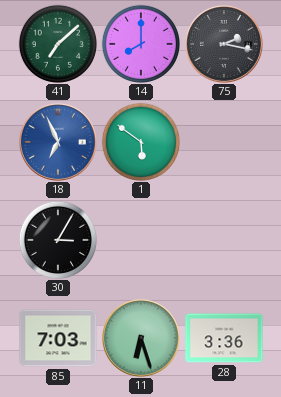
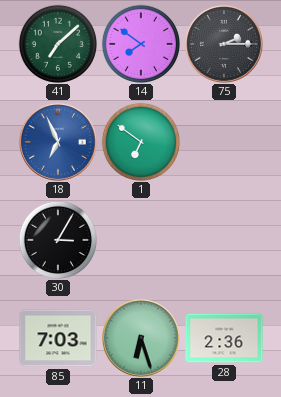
14: 8:00 -> 7:51 (140, 43)
75: 2:17 -> 2:15 (224, 44)
1: 5:51 -> 6:51 (140, 141)
28: 3:36 -> 2:36 (224, 338)
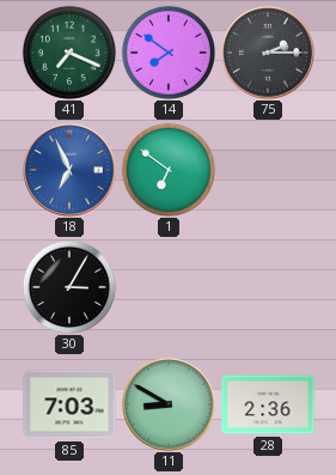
41: 7:08 -> 7:19 (68, 51)
11: 6:27 -> 8:50 (169, 404)
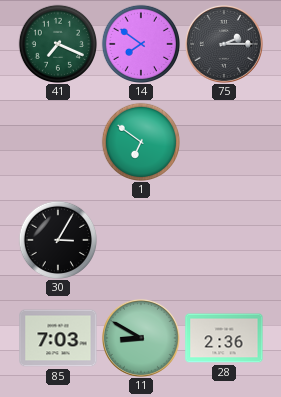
18: 6:56 -> none (69, 170)
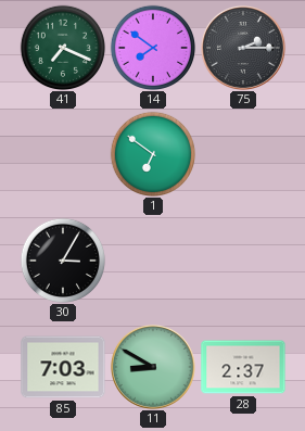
28: 2:36 -> 2:37 (243, 367)
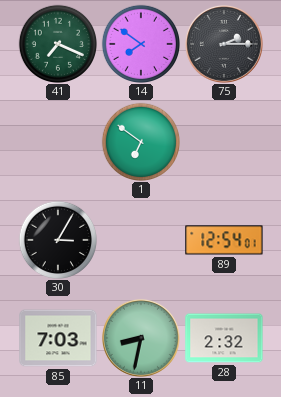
89: none -> 12:54 (224, 240)
11: 8:50 -> 8:32 (141, 338)
28: 2:37 -> 2:32 (224, 338)
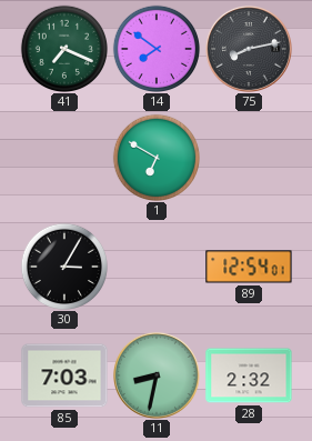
75: 2:15 -> 8:13 (249, 49)
1: 6:51 -> 6:50 (155, 157)
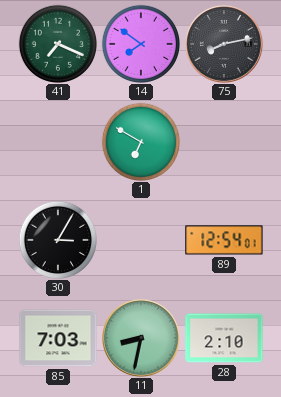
28: 2:32 -> 2:10 (224, 338)
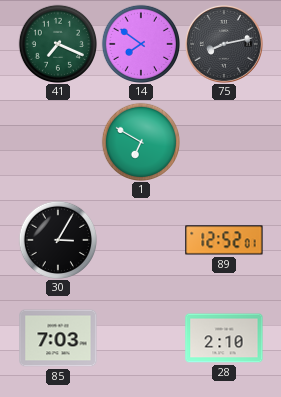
89: 12:54 -> 12:52 (224, 240)
11: 8:32 -> none (141, 338)
